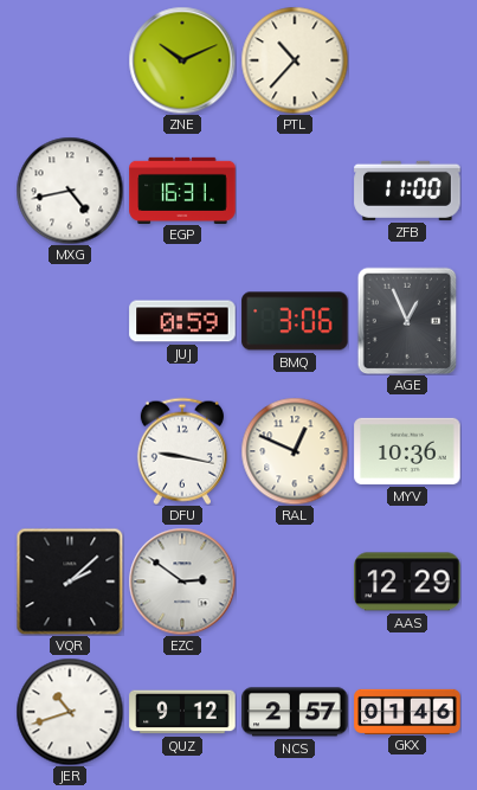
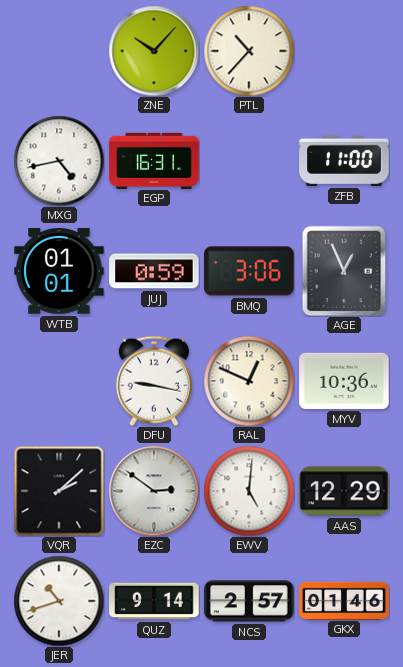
ZNE: 10:11 -> 10:07 (154, 51)
WTB: none -> 01:01 (59, 272)
EWV: none -> 5:01 (249, 491)
QUZ: 9:12 -> 9:14 (154, 601)
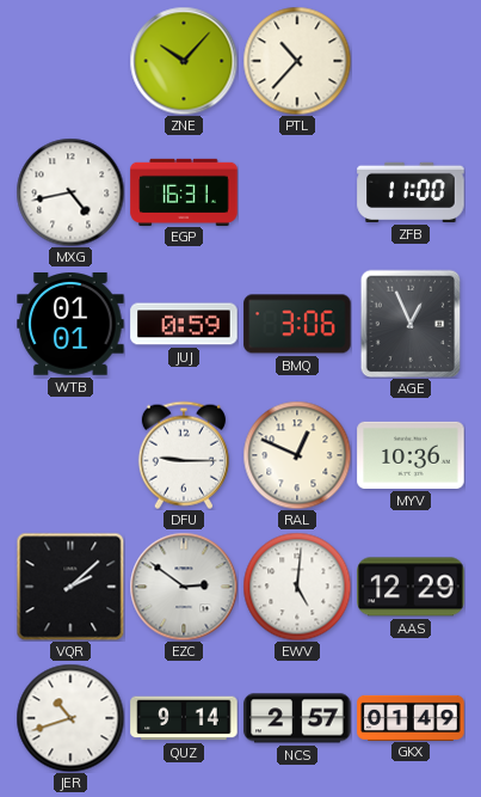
DFU: 9:17 -> 9:15 (184, 455)
GKX: 01:46 -> 01:49 (411, 717)
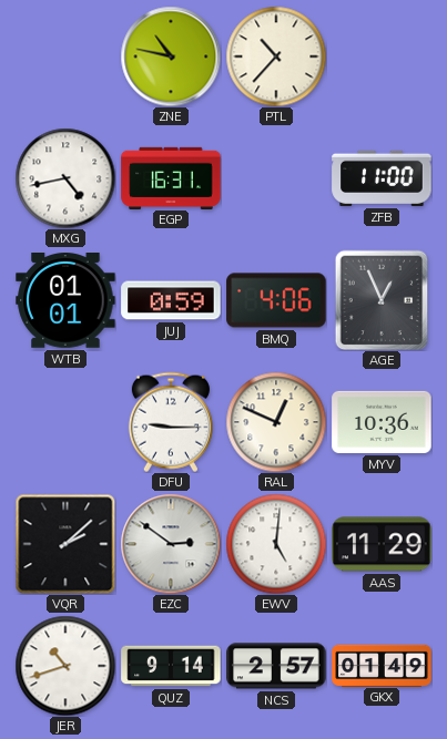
ZNE: 10:07 -> 10:47 (171, 57)
BMQ: 3:06 -> 4:06 (276, 300)
AAS: 12:29 -> 11:29 (382, 544)
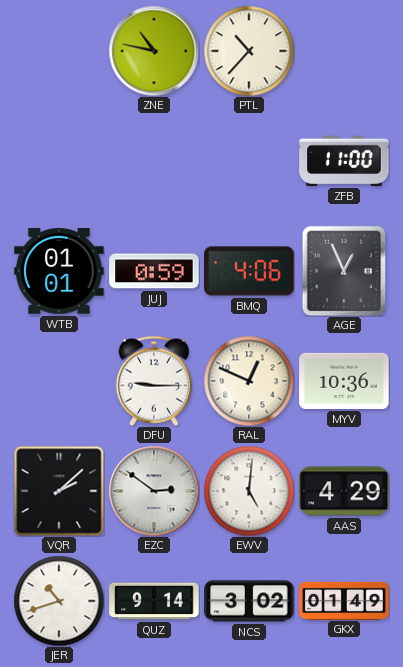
MXG: 4:43 -> none (65, 178)
EGP: 16:31 -> none (171, 177)
AAS: 11:29 -> 4:29 (344, 491)
NCS: 2:57 -> 3:02 (249, 601)
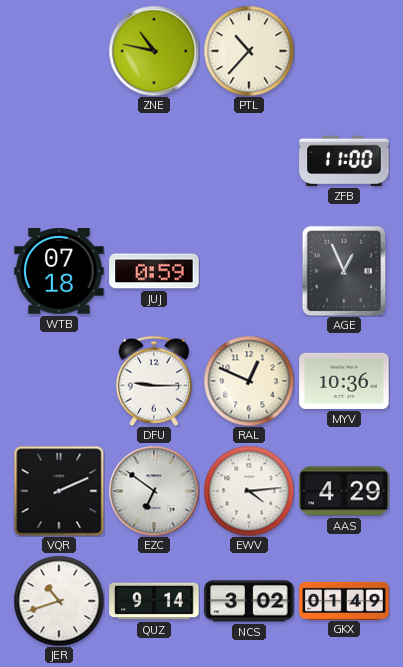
WTB: 01:01 -> 07:18 (59, 272)
BMQ: 4:06 -> none (249, 271)
VQR: 2:08 -> 2:11 (59, 491)
EZC: 2:51 -> 6:51 (154, 491)
EWV: 5:01 -> 4:14 (249, 491)
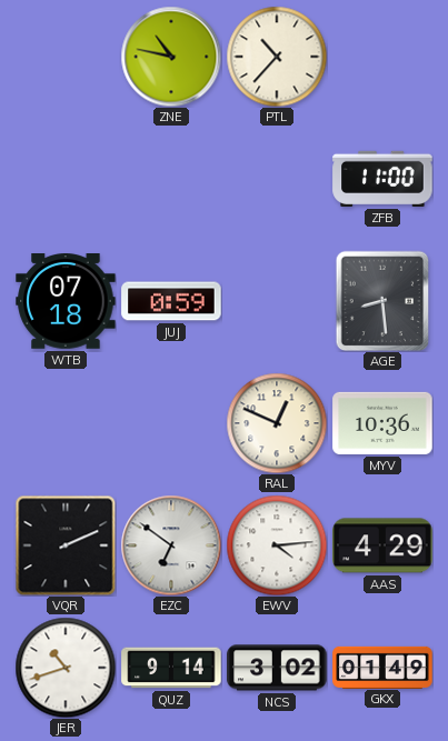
AGE: 12:56 -> 8:29 (382, 301)
DFU: 9:15 -> none (154, 381)
